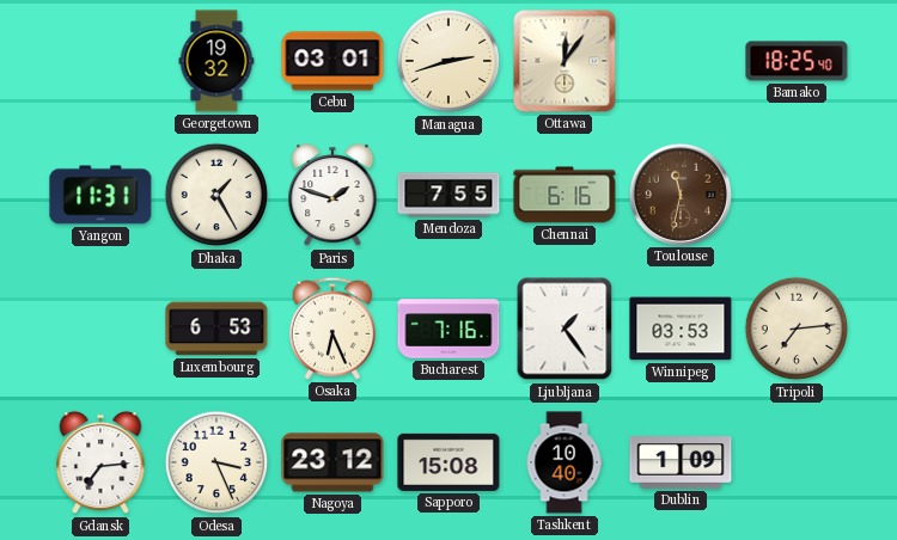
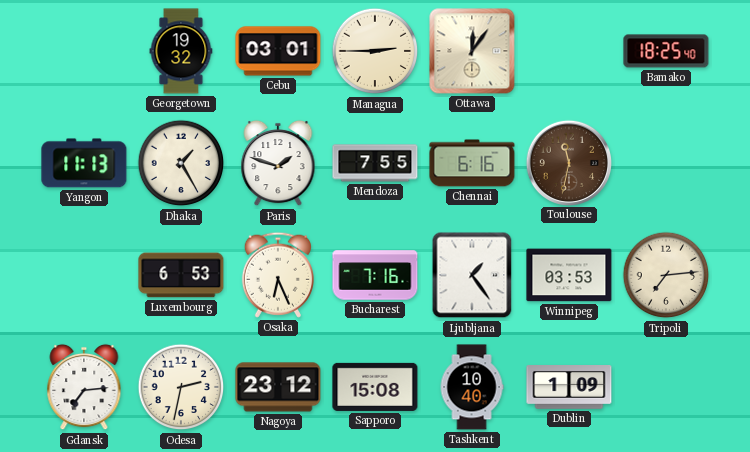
Managua: 2:42 -> 2:45 (375, 51)
Yangon: 11:31 -> 11:13 (84, 163)
Odesa: 3:26 -> 2:32 (181, 387)
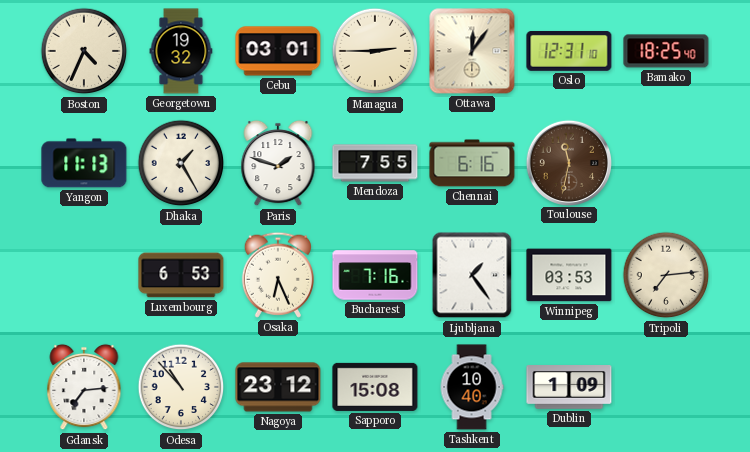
Boston: none -> 4:34 (84, 51)
Oslo: none -> 12:31 (569, 51)
Odesa: 2:32 -> 10:53 (181, 387)
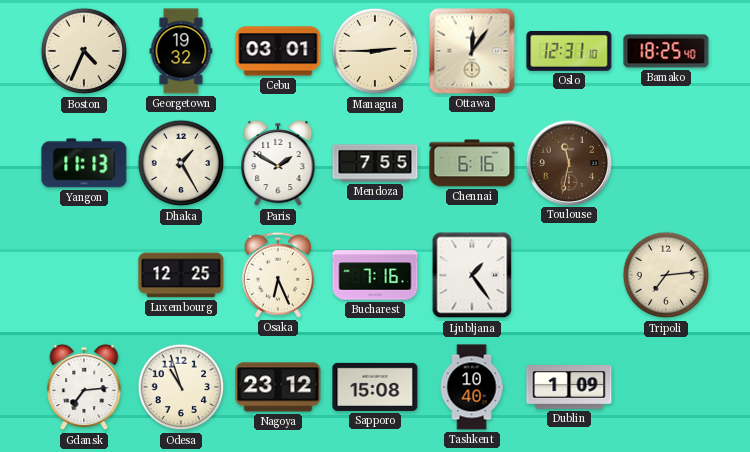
Paris: 1:48 -> 1:50 (278, 163)
Luxembourg: 6:53 -> 12:25 (181, 275)
Winnipeg: 03:53 -> none (569, 275)
Odesa: 10:53 -> 10:57 (181, 387)
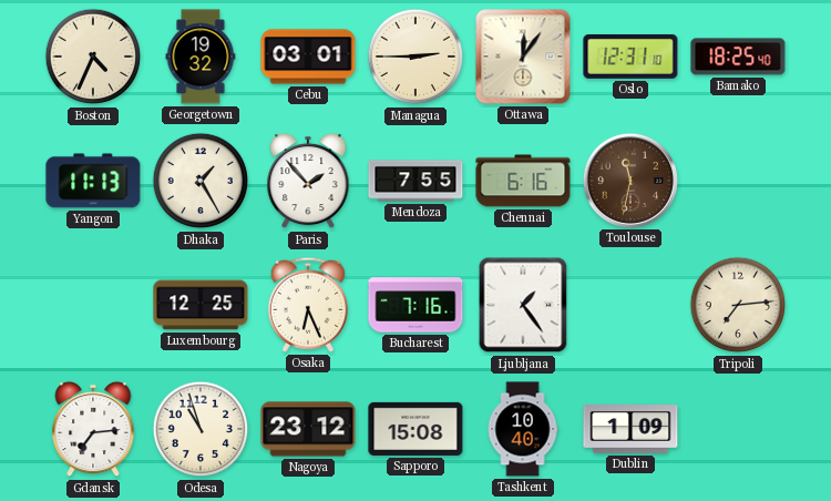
Paris: 1:50 -> 1:53 (308, 181)
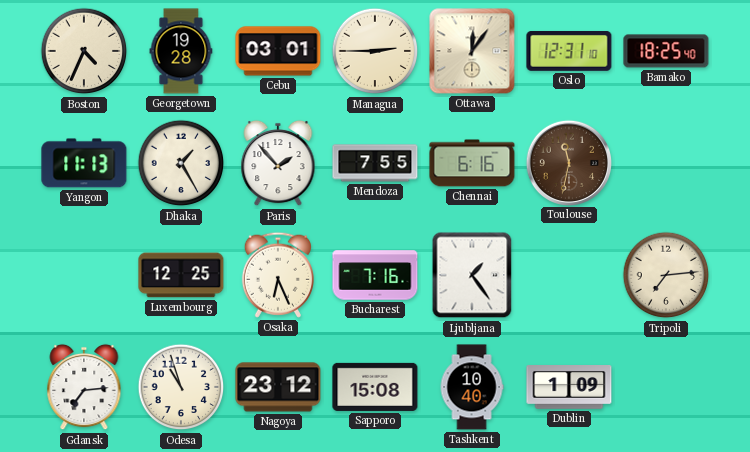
Georgetown: 19:32 -> 19:28 (181, 51)
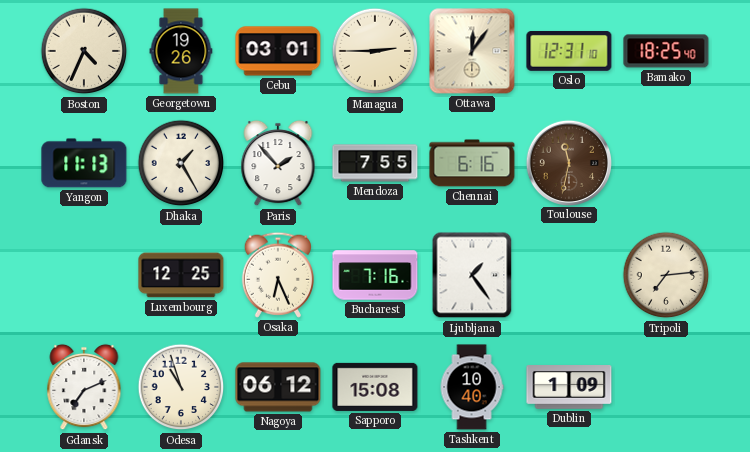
Georgetown: 19:28 -> 19:26 (181, 51)
Gdansk: 7:14 -> 7:11 (84, 387)
Nagoya: 23:12 -> 06:12 (278, 387)
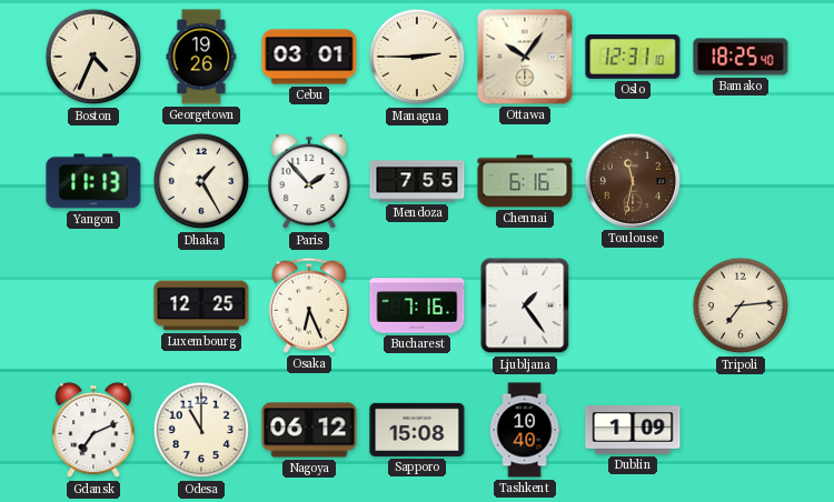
Ottawa: 12:06 -> 10:06 (525, 57)
Odesa: 10:57 -> 11:00 (201, 430)
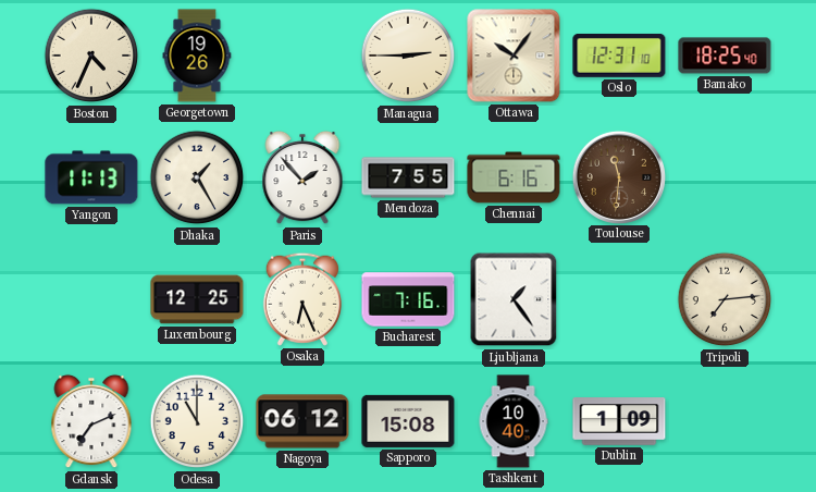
Cebu: 03:01 -> none (309, 57)
Toulouse: 11:32 -> 11:31 (618, 176)
